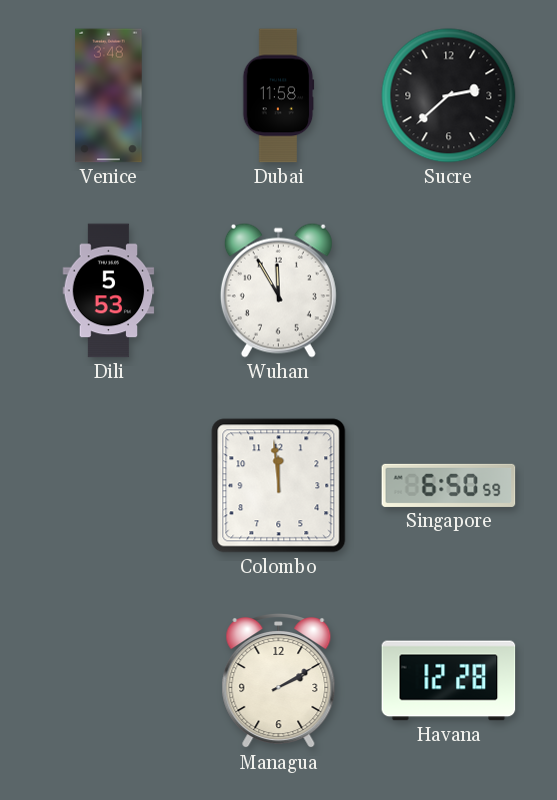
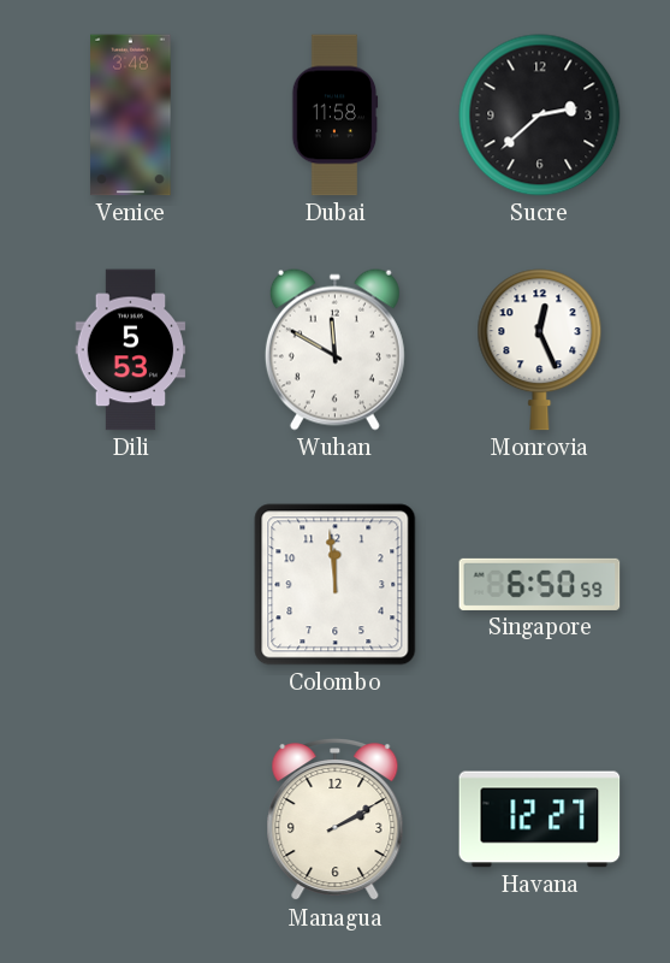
Wuhan: 11:55 -> 11:50 (334, 349)
Monrovia: none -> 12:26 (540, 350)
Havana: 12:28 -> 12:27 (540, 820)
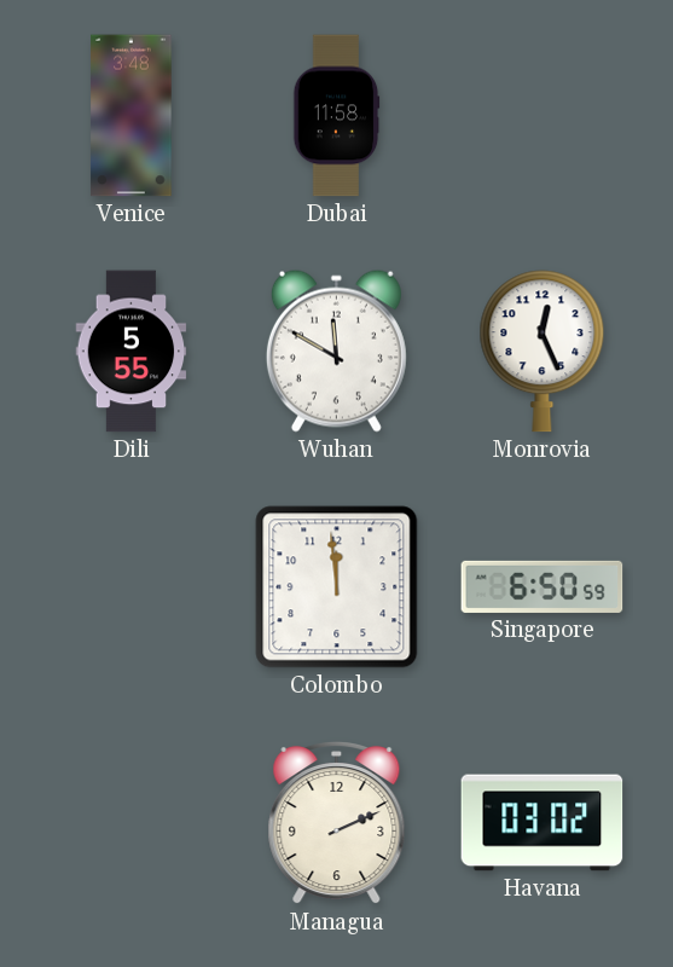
Sucre: 2:38 -> none (540, 116)
Dili: 5:53 -> 5:55 (132, 352)
Managua: 2:10 -> 2:11 (337, 824)
Havana: 12:27 -> 03:02 (543, 823)
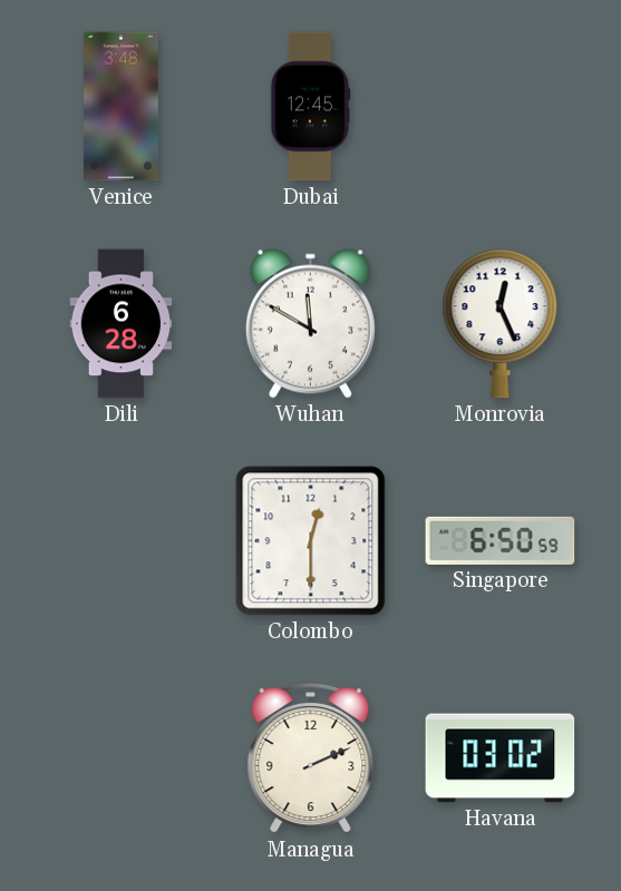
Dubai: 11:58 -> 12:45 (310, 107)
Dili: 5:55 -> 6:28 (122, 324)
Colombo: 11:59 -> 12:30 (311, 541)
